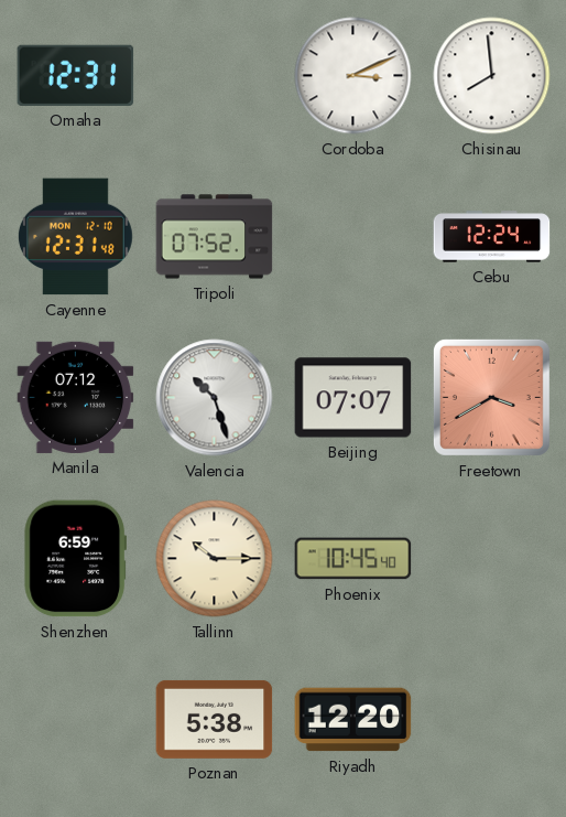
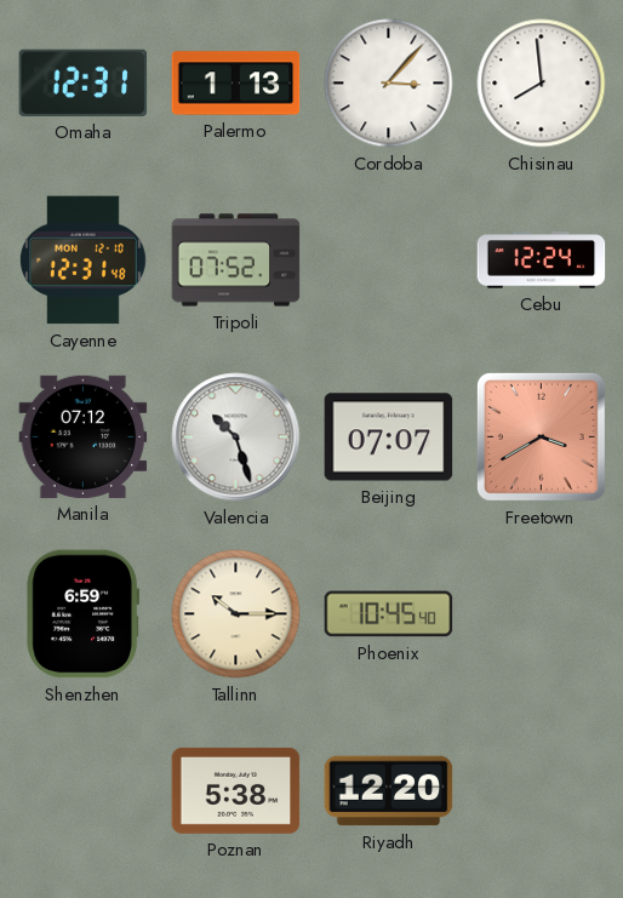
Palermo: none -> 1:13 (236, 84)
Cordoba: 3:11 -> 3:07 (389, 84)
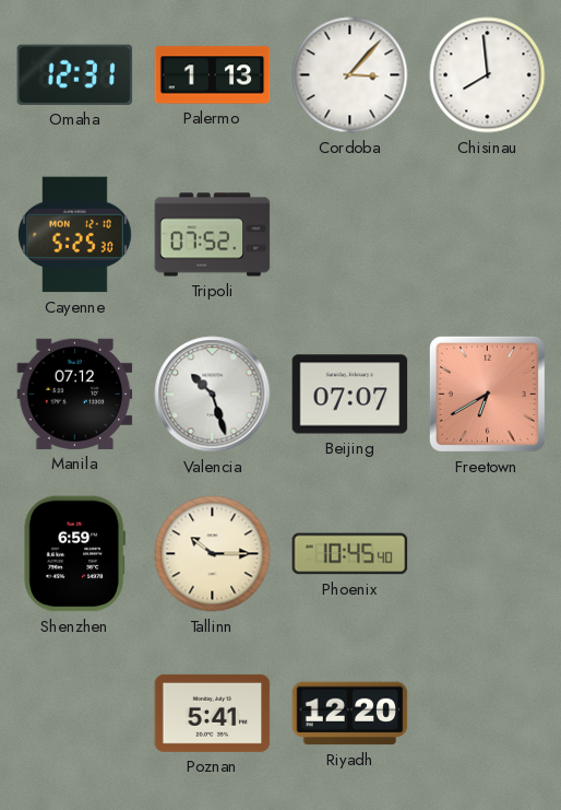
Cayenne: 12:31 -> 5:25 (74, 235)
Cebu: 12:24 -> none (542, 261)
Freetown: 3:40 -> 6:40 (487, 394)
Poznan: 5:38 -> 5:41 (213, 713)
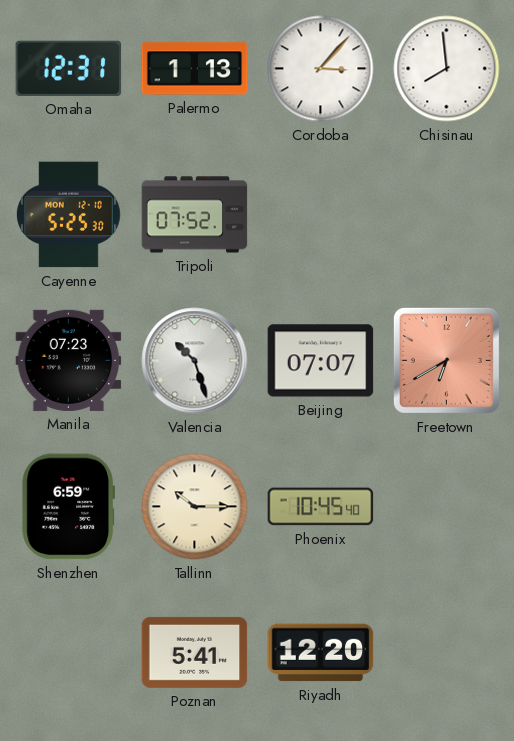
Manila: 07:12 -> 07:23 (69, 360)
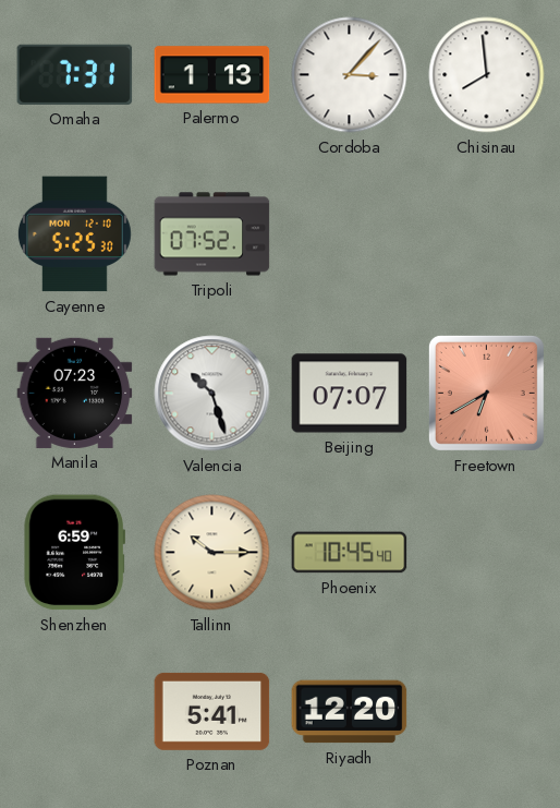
Omaha: 12:31 -> 7:31 (75, 74)
